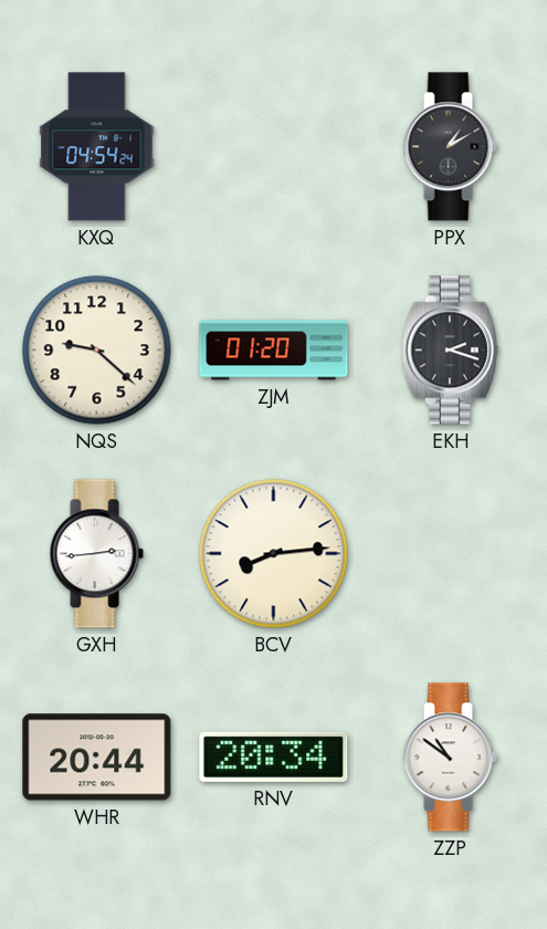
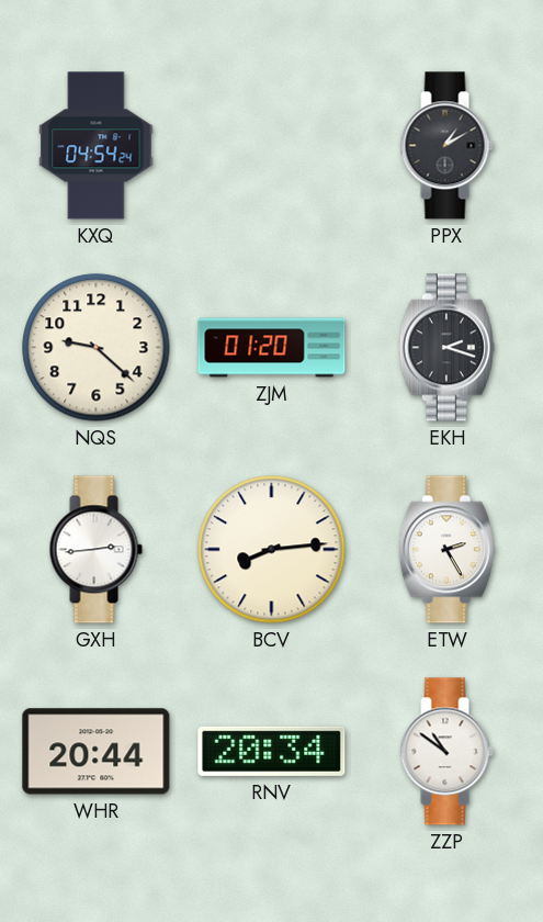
ETW: none -> 2:25 (446, 550)
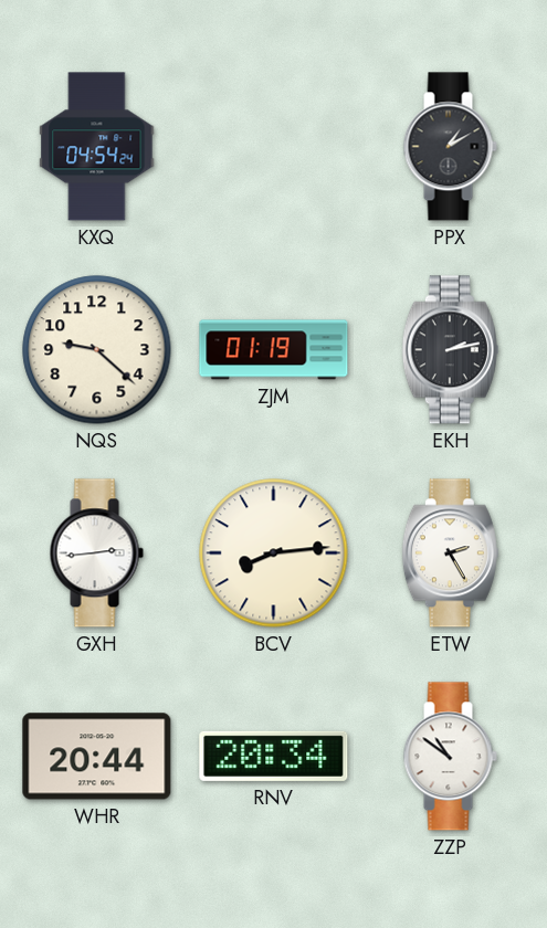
ZJM: 01:20 -> 01:19 (274, 350)
EKH: 2:18 -> 2:13 (450, 350)
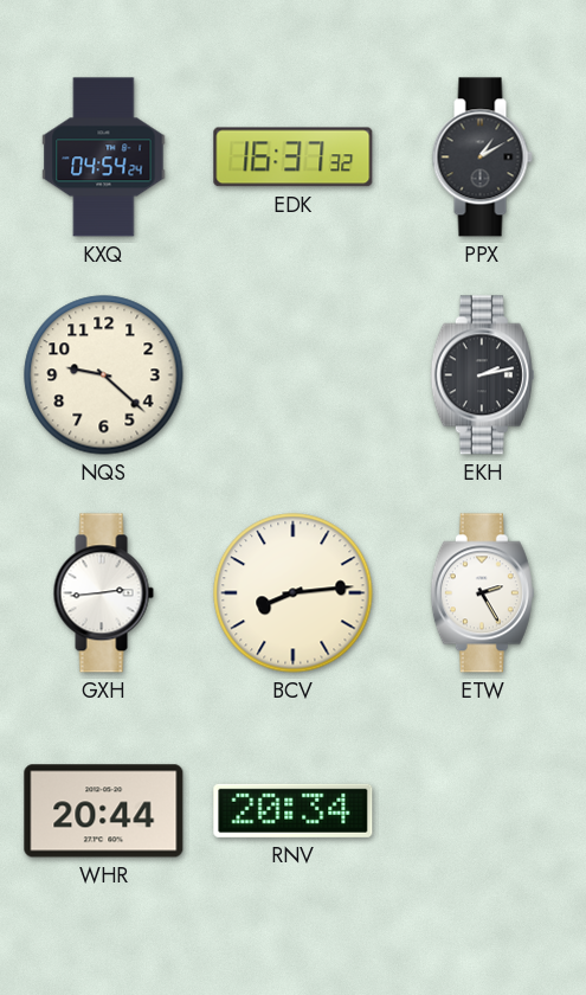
EDK: none -> 16:37 (294, 158)
ZJM: 01:19 -> none (274, 350)
ZZP: 10:51 -> none (450, 757)
